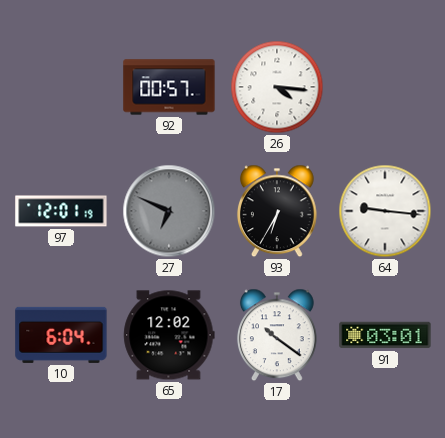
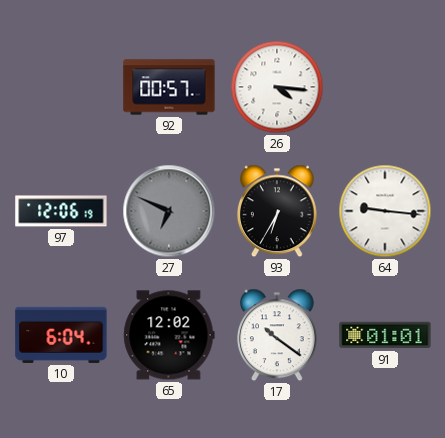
97: 12:01 -> 12:06 (61, 211)
91: 03:01 -> 01:01 (385, 335)
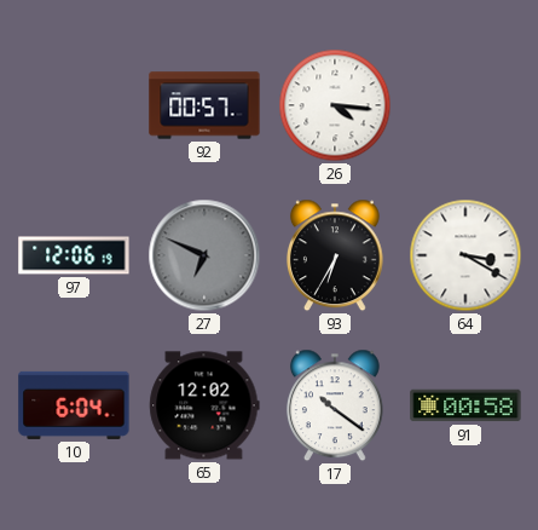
64: 9:16 -> 3:20 (465, 255)
91: 01:01 -> 00:58 (465, 405)
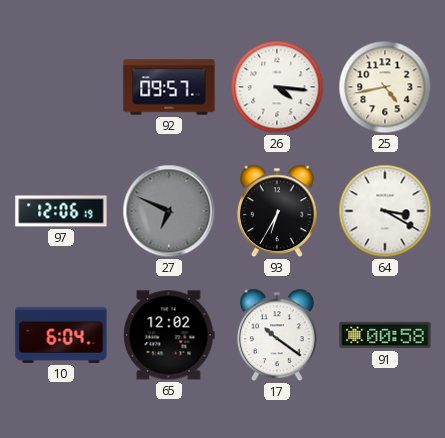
92: 00:57 -> 09:57 (169, 87)
25: none -> 4:43 (385, 87)
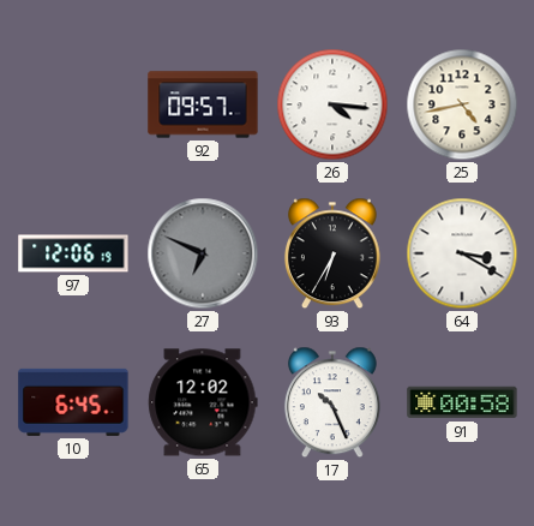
10: 6:04 -> 6:45 (73, 402)
17: 10:21 -> 10:26 (332, 402)
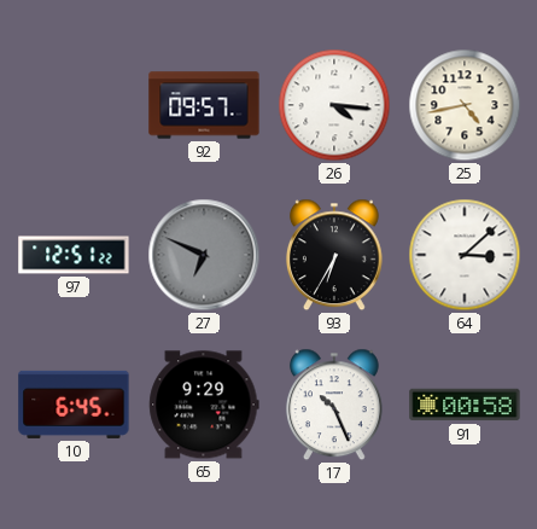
97: 12:06 -> 12:51 (74, 255)
64: 3:20 -> 3:08 (465, 255)
65: 12:02 -> 9:29 (204, 405)
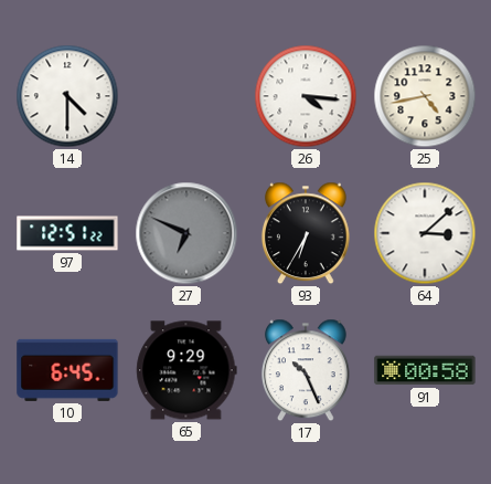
14: none -> 4:30 (67, 96)
92: 09:57 -> none (204, 105)
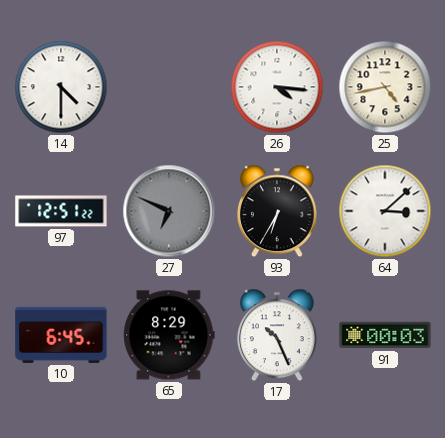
65: 9:29 -> 8:29 (169, 335)
91: 00:58 -> 00:03 (385, 335)
